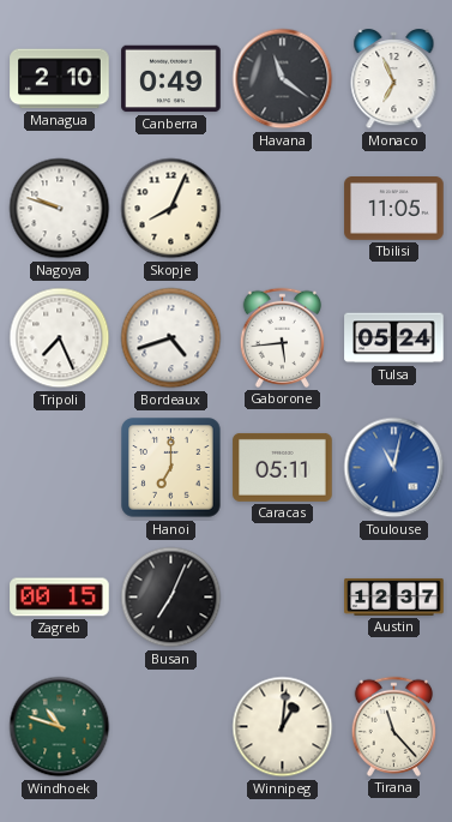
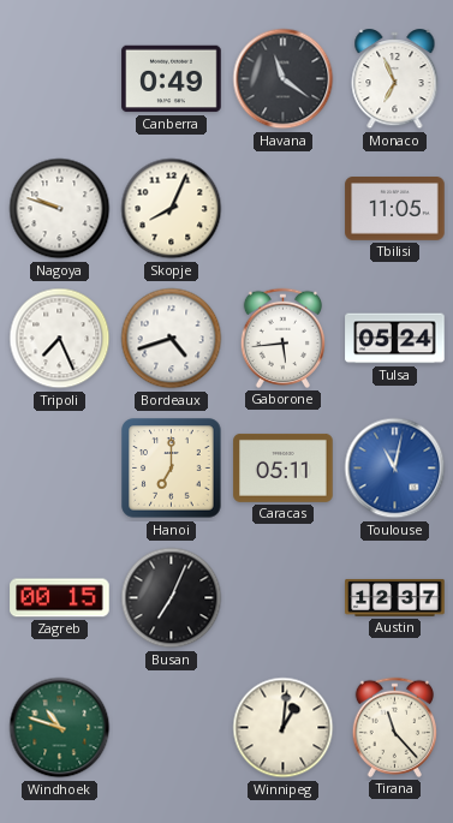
Managua: 2:10 -> none (60, 79)
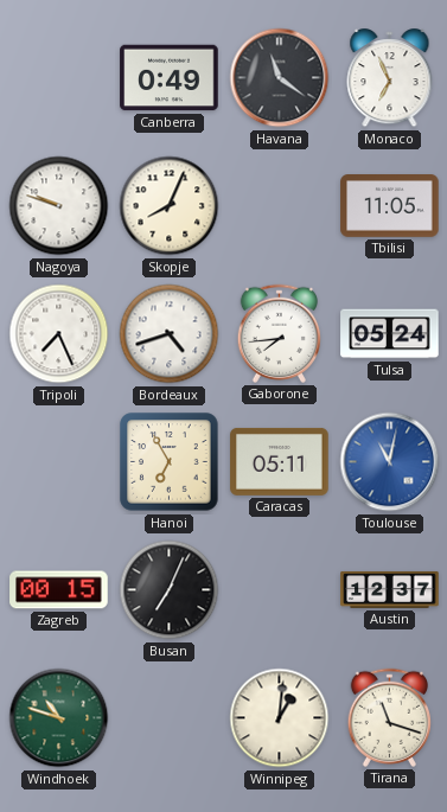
Gaborone: 5:44 -> 7:44 (279, 333)
Hanoi: 7:00 -> 6:55 (170, 462)
Tirana: 11:23 -> 11:18 (389, 717)
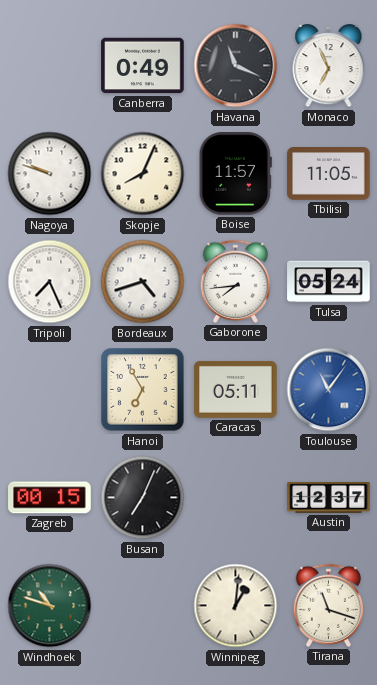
Havana: 11:21 -> 11:19 (236, 66)
Boise: none -> 11:57 (235, 174)
Toulouse: 11:02 -> 11:06 (329, 390)
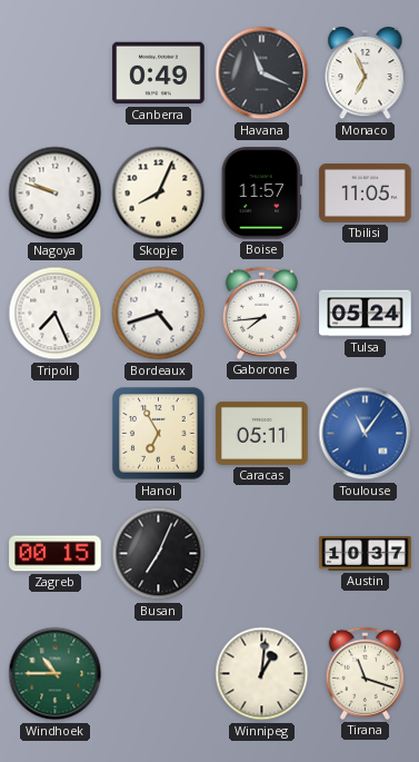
Austin: 12:37 -> 10:37 (366, 553)
Windhoek: 10:48 -> 10:45 (56, 674)
